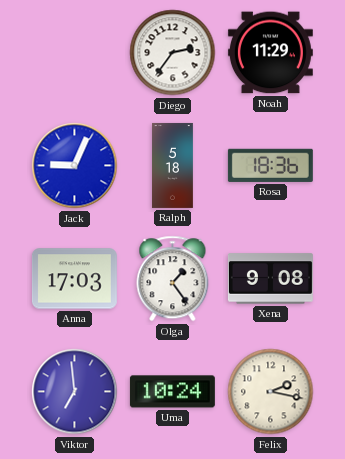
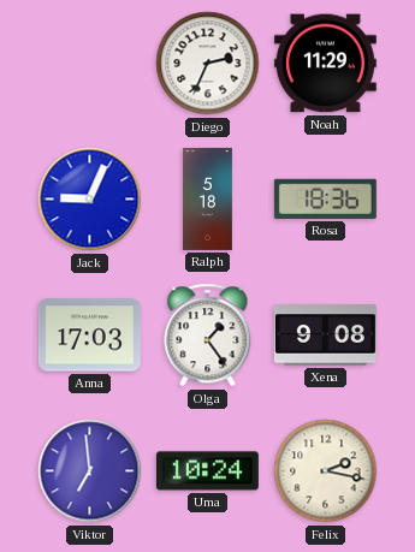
Diego: 2:36 -> 2:34 (208, 64)
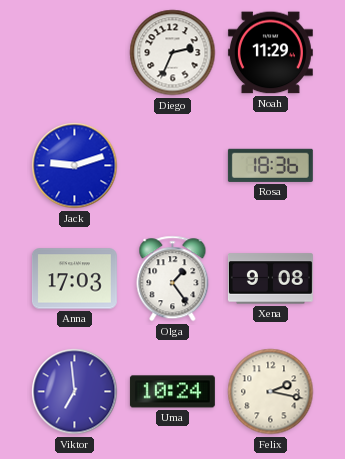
Jack: 9:04 -> 9:12 (75, 166)
Ralph: 5:18 -> none (208, 198)
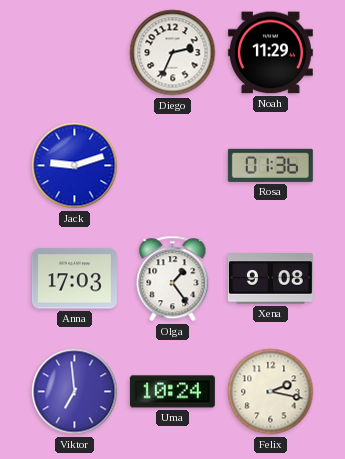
Rosa: 18:36 -> 01:36 (270, 165)
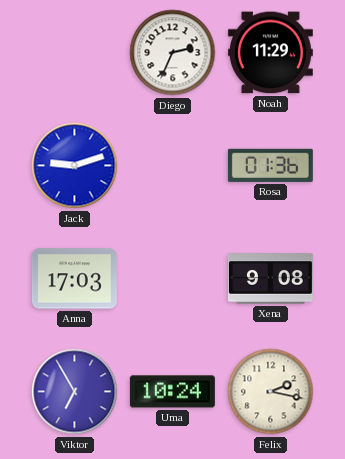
Olga: 1:24 -> none (173, 279)
Viktor: 6:59 -> 6:55 (75, 392)
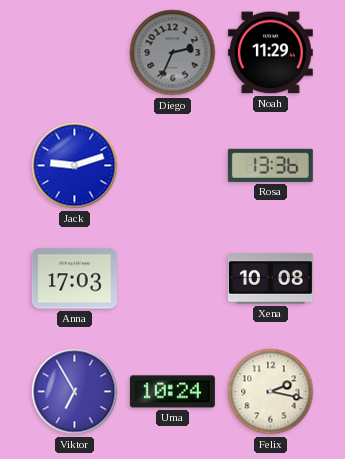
Diego dial: white -> grey (173, 53)
Rosa: 01:36 -> 13:36 (270, 165)
Xena: 9:08 -> 10:08 (270, 279)
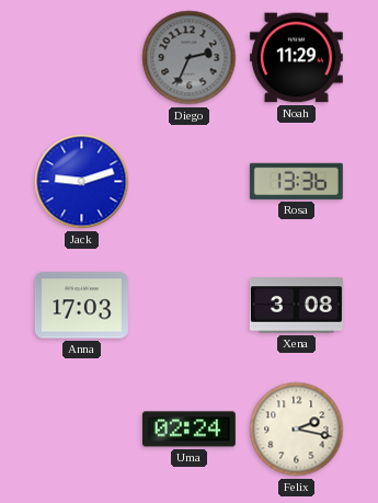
Xena: 10:08 -> 3:08 (296, 306)
Viktor: 6:55 -> none (75, 392)
Uma: 10:24 -> 02:24 (188, 430)
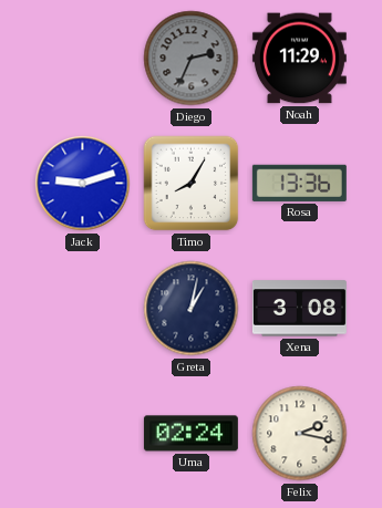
Timo: none -> 8:05 (192, 184)
Anna: 17:03 -> none (81, 306)
Greta: none -> 1:02 (192, 309)
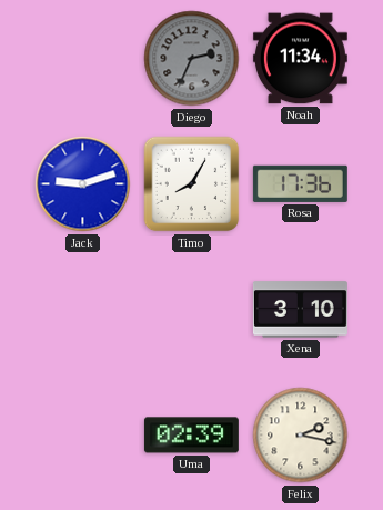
Noah: 11:29 -> 11:34 (300, 59)
Rosa: 13:36 -> 17:36 (300, 183)
Greta: 1:02 -> none (192, 309)
Xena: 3:08 -> 3:10 (300, 310)
Uma: 02:24 -> 02:39 (191, 436)
